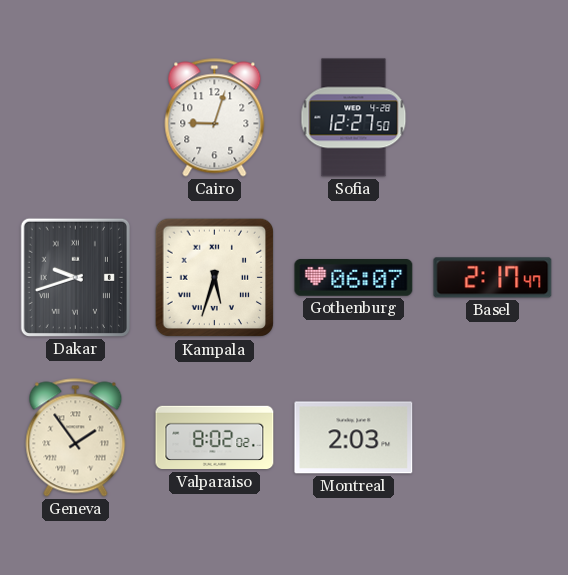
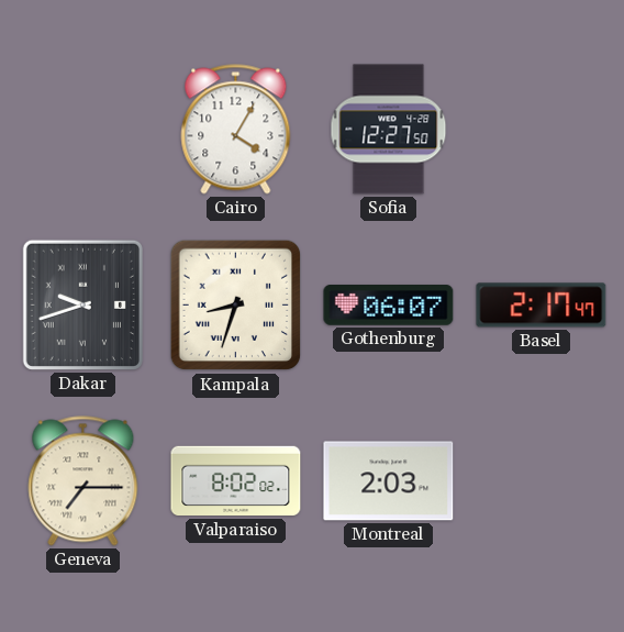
Cairo: 9:03 -> 4:05 (236, 130)
Kampala: 5:33 -> 8:33 (236, 306)
Geneva: 1:54 -> 7:15 (83, 481)
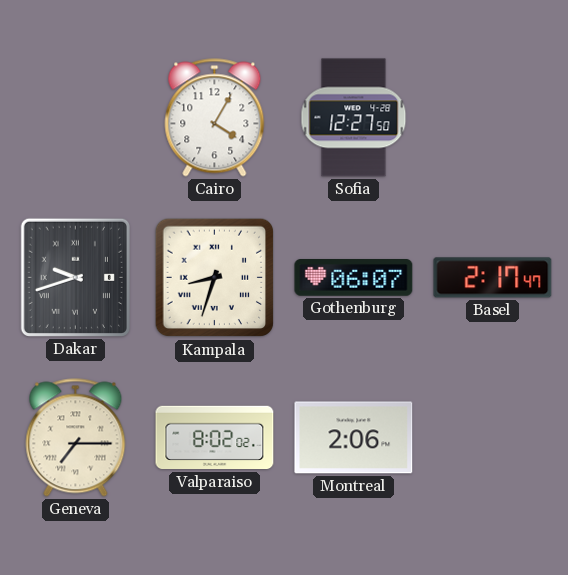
Montreal: 2:03 -> 2:06 (354, 438)
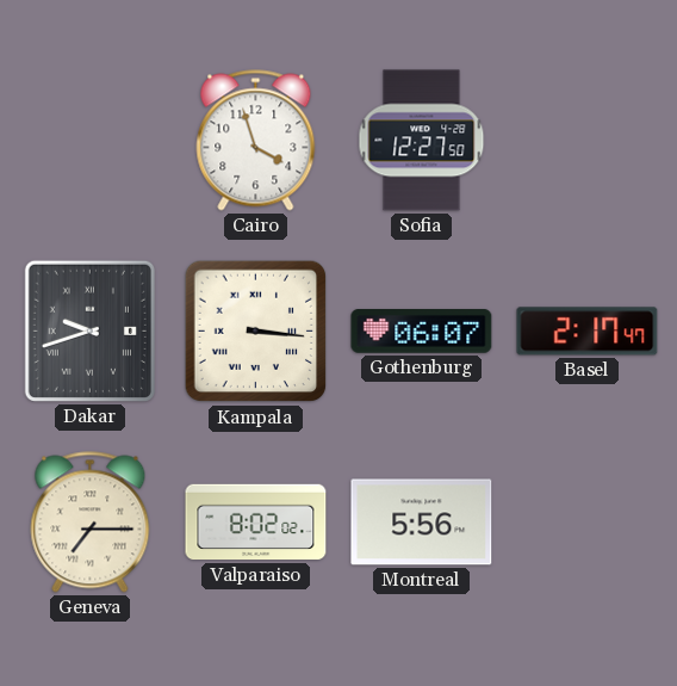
Cairo: 4:05 -> 3:57 (256, 141)
Kampala: 8:33 -> 3:16 (256, 332)
Montreal: 2:06 -> 5:56 (422, 523)
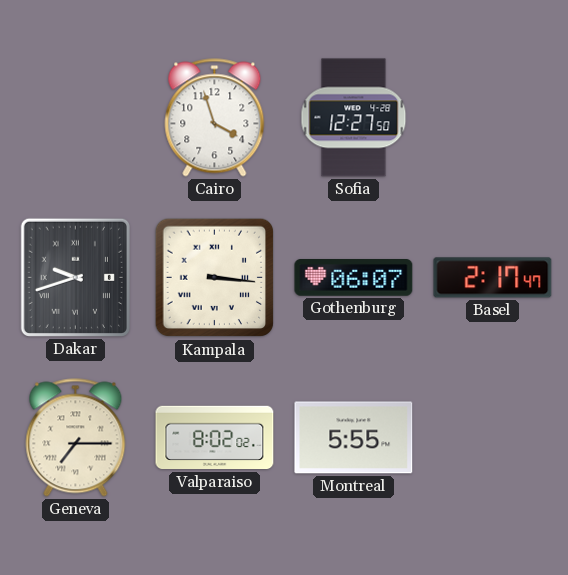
Montreal: 5:56 -> 5:55 (354, 438)
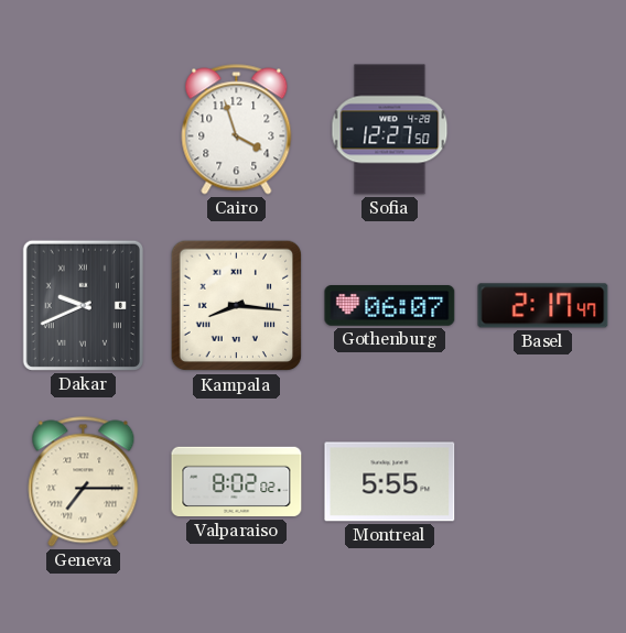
Dakar: 9:42 -> 9:41 (83, 305)
Kampala: 3:16 -> 8:16 (237, 306)
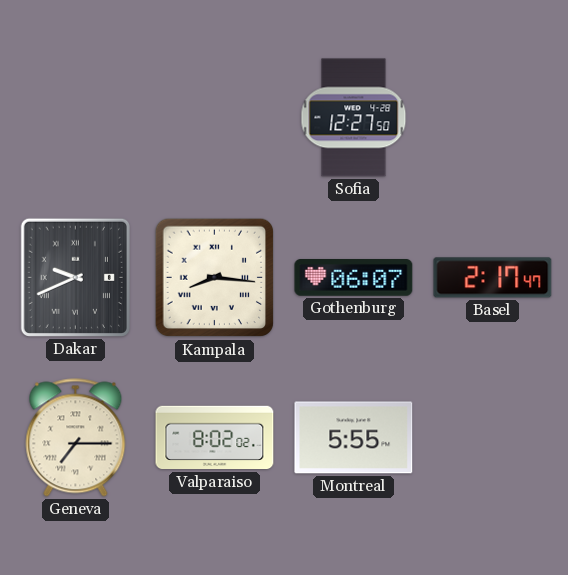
Cairo: 3:57 -> none (237, 130)
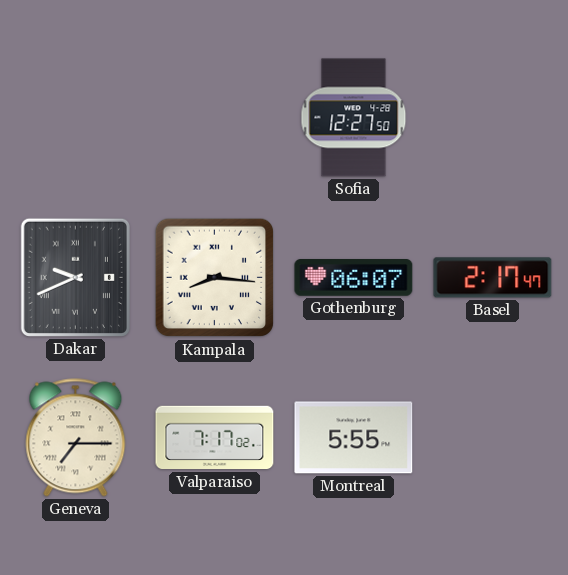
Valparaiso: 8:02 -> 7:17 (215, 438)
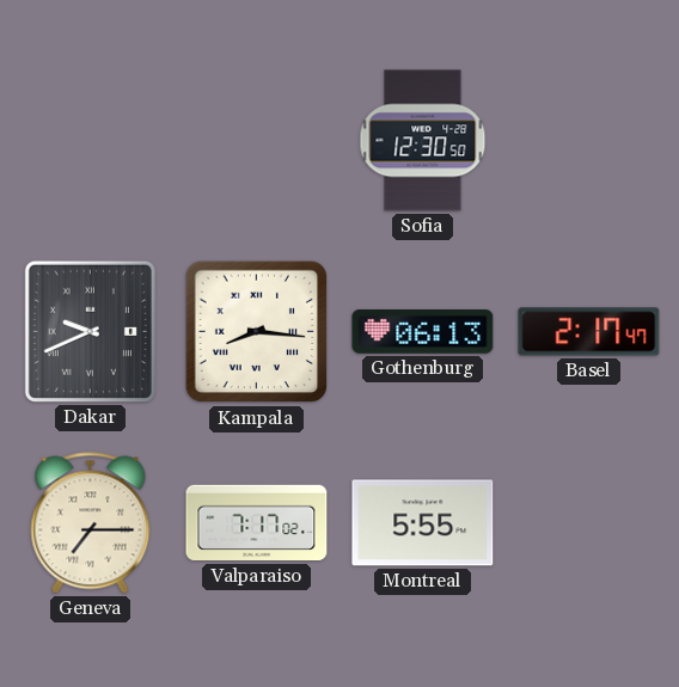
Sofia: 12:27 -> 12:30 (423, 141)
Gothenburg: 06:07 -> 06:13 (423, 332)
